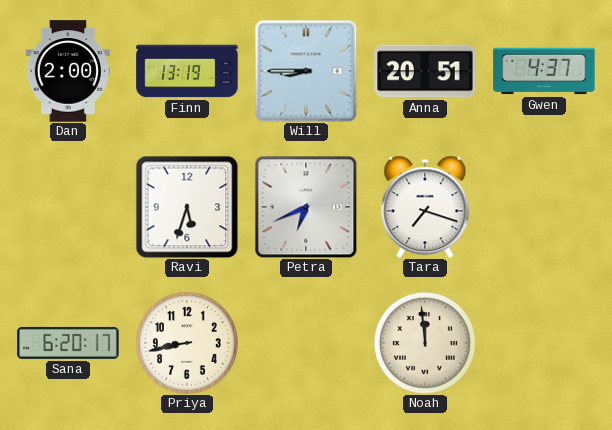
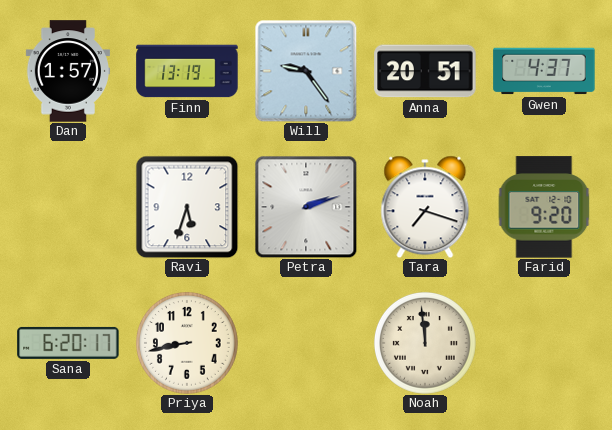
Dan: 2:00 -> 1:57 (67, 71)
Will: 8:45 -> 9:24 (306, 71)
Petra: 6:41 -> 2:12 (306, 207)
Farid: none -> 9:20 (544, 207)
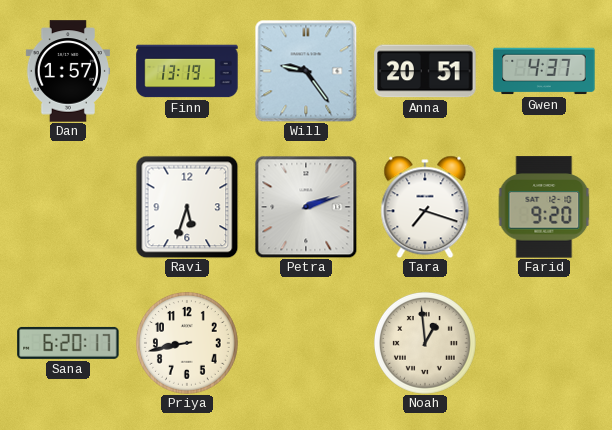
Noah: 11:59 -> 12:59 (425, 343)
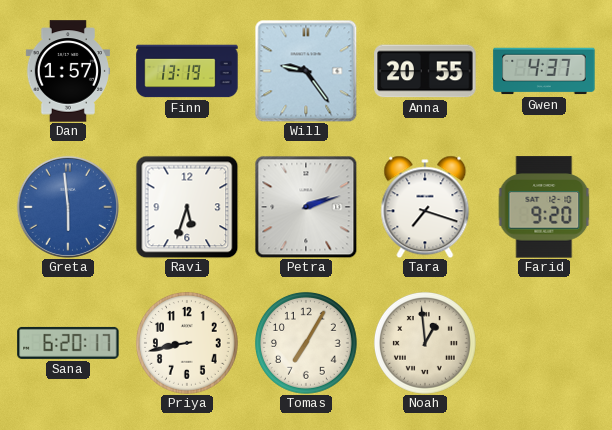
Anna: 20:51 -> 20:55 (425, 71)
Greta: none -> 5:59 (68, 207)
Tomas: none -> 7:05 (306, 343)
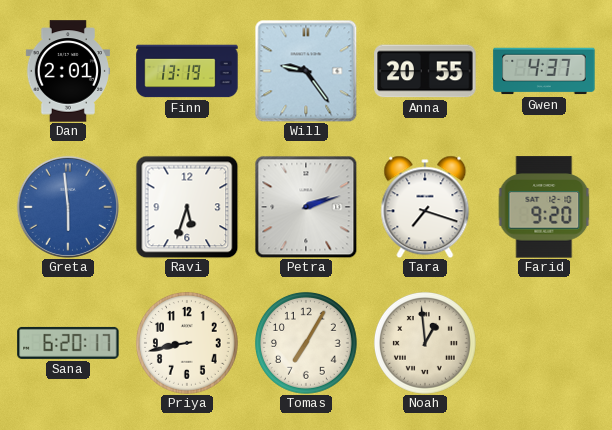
Dan: 1:57 -> 2:01 (67, 71)
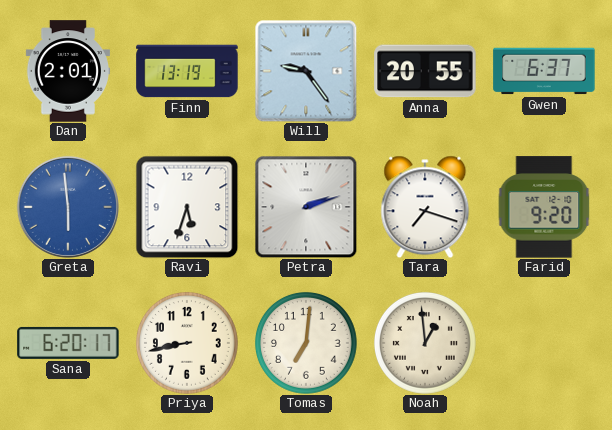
Gwen: 4:37 -> 6:37 (544, 71)
Tomas: 7:05 -> 7:01 (306, 343)
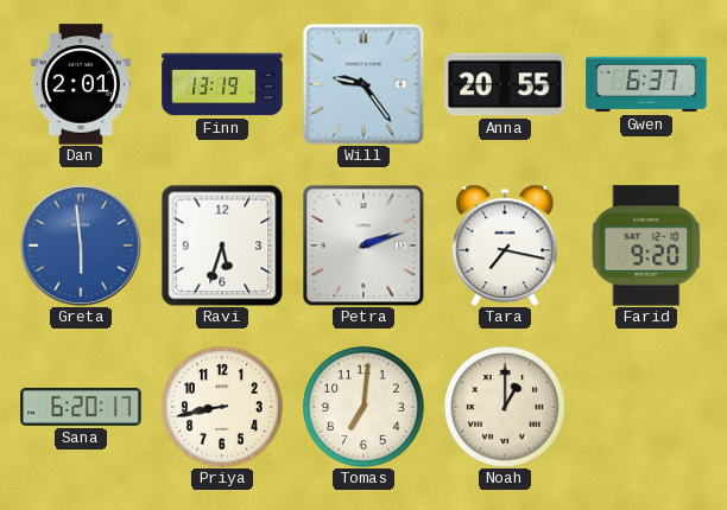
Tara: 7:18 -> 7:17 (505, 246)
Noah: 12:59 -> 1:00 (505, 407)
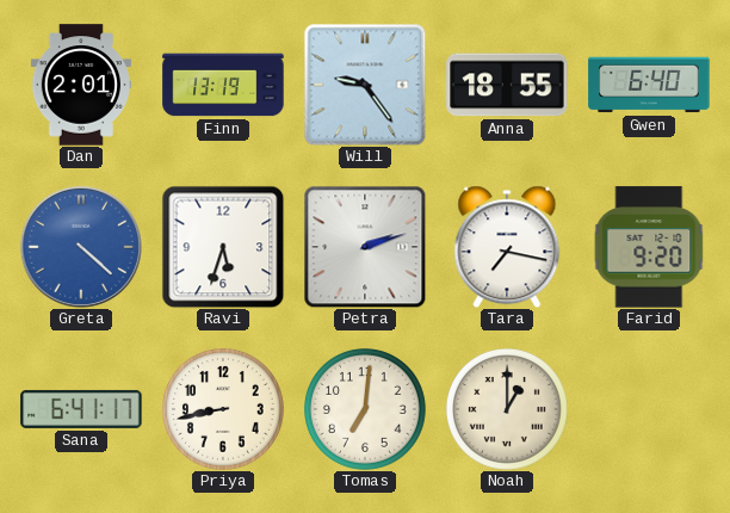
Anna: 20:55 -> 18:55 (507, 85)
Gwen: 6:37 -> 6:40 (649, 85)
Greta: 5:59 -> 4:22 (81, 247)
Sana: 6:20 -> 6:41 (81, 409)
